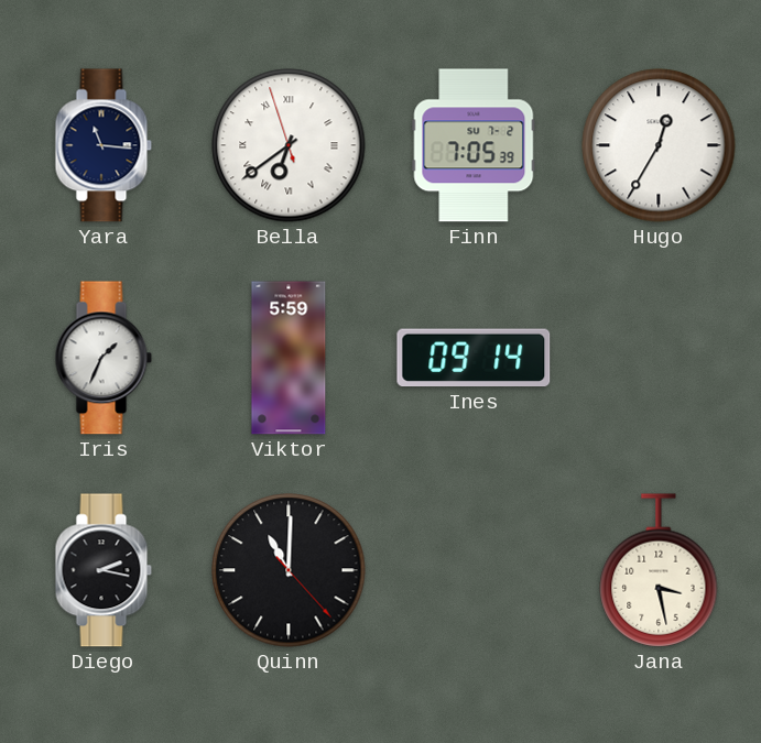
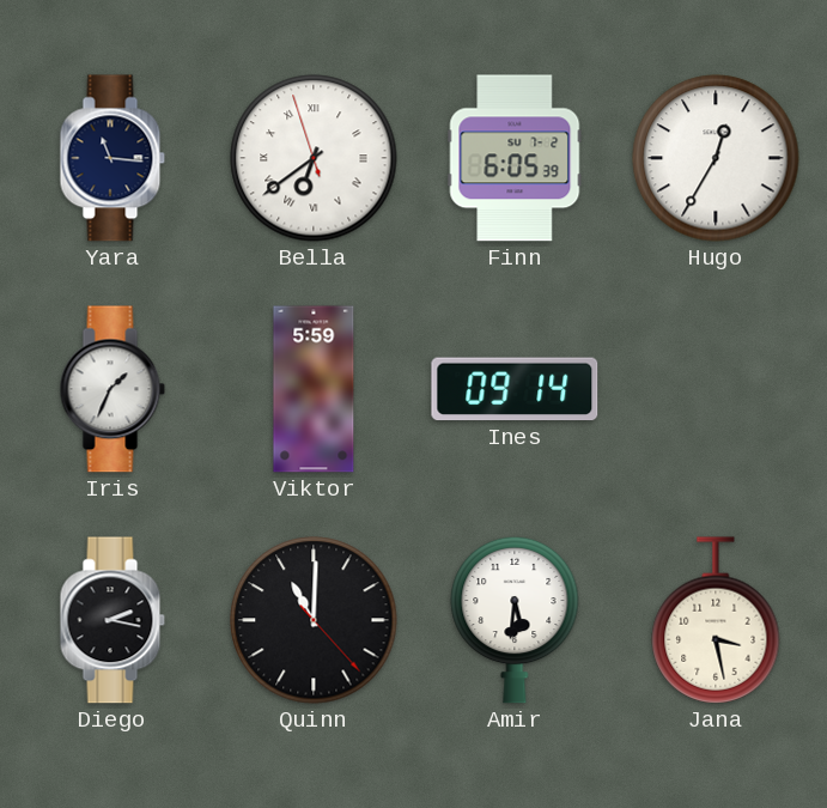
Finn: 7:05 -> 6:05 (515, 158)
Amir: none -> 5:31 (515, 620)
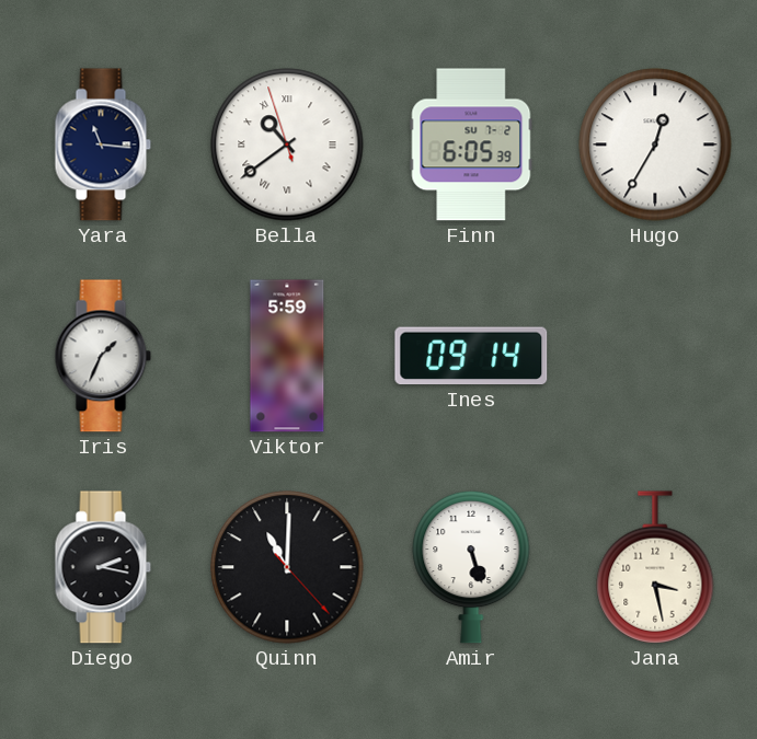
Bella: 6:38 -> 10:38 (287, 145)
Amir: 5:31 -> 5:27 (471, 567)
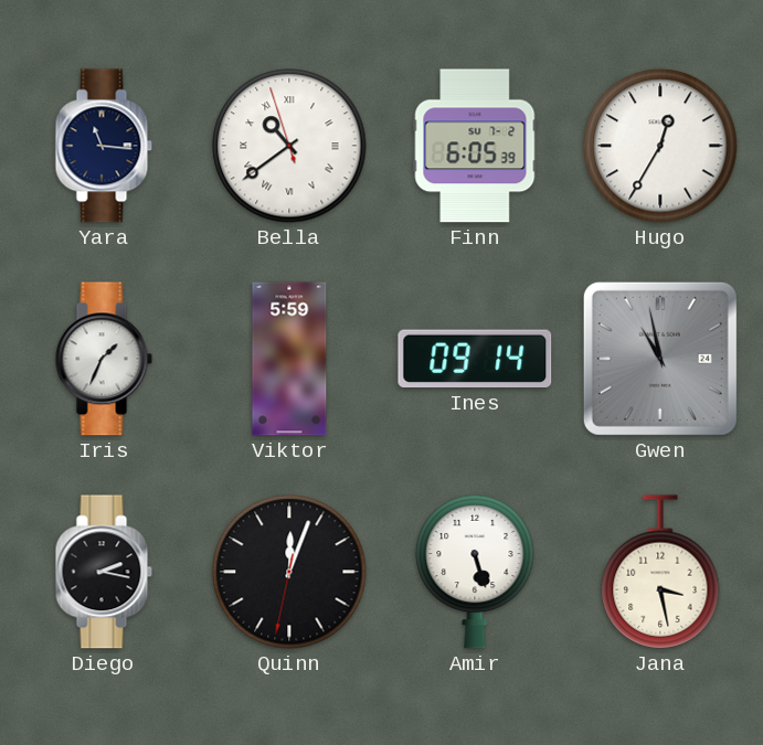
Gwen: none -> 10:58 (660, 359)
Quinn: 11:00 -> 12:03 (289, 572)
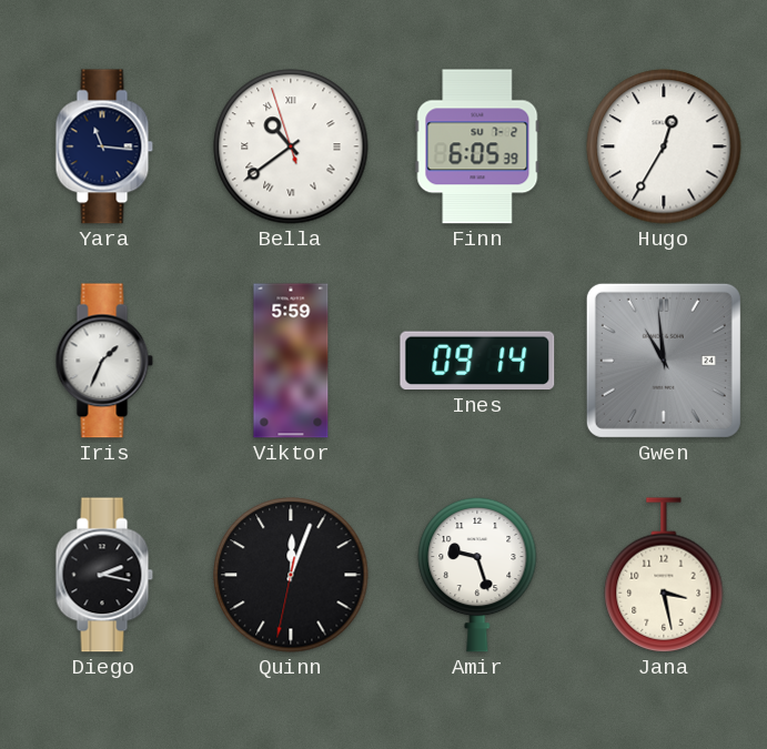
Gwen: 10:58 -> 10:59 (664, 361)
Amir: 5:27 -> 9:27 (477, 575)
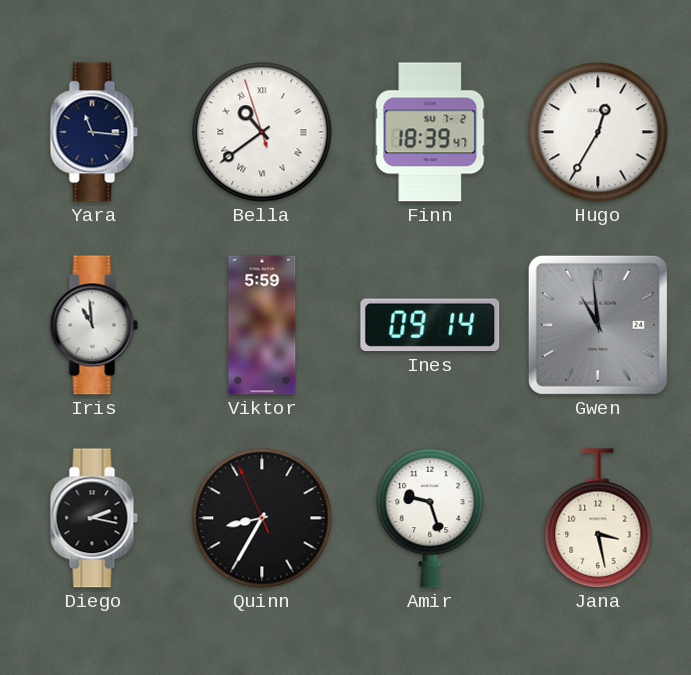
Finn: 6:05 -> 18:39 (430, 132)
Iris: 1:34 -> 10:59 (94, 325)
Quinn: 12:03 -> 8:34 (262, 518)
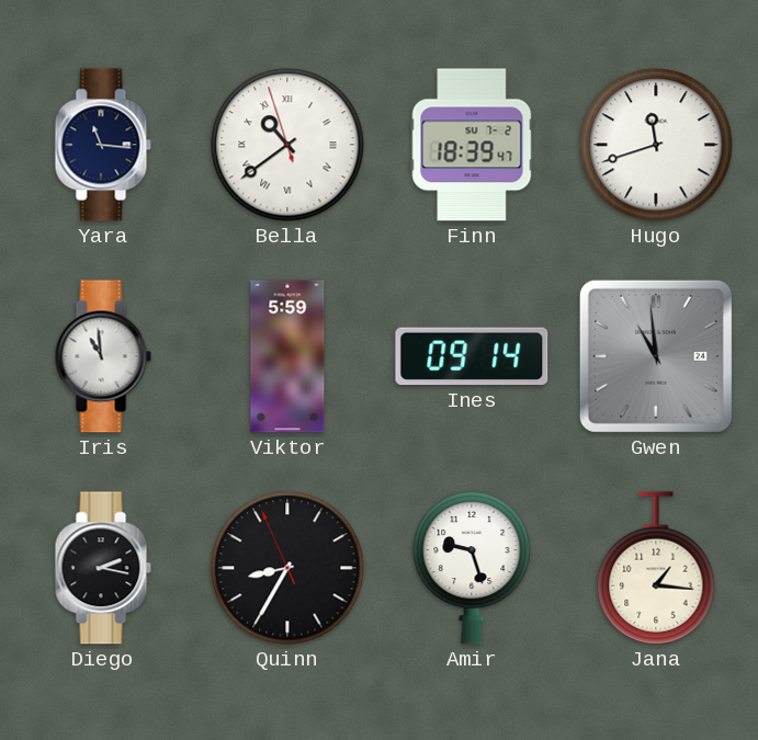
Hugo: 12:35 -> 11:42 (656, 145)
Jana: 3:28 -> 1:16 (656, 568)
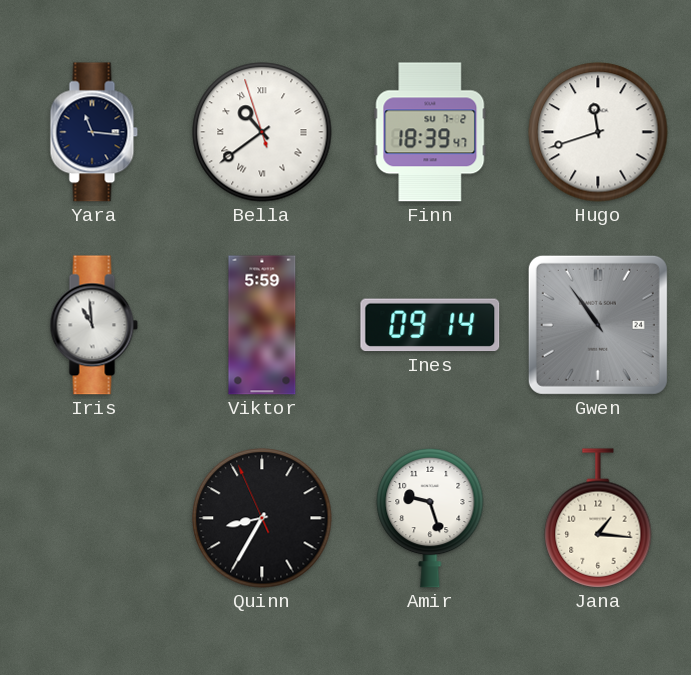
Gwen: 10:59 -> 10:54 (598, 325)
Diego: 2:17 -> none (103, 568)
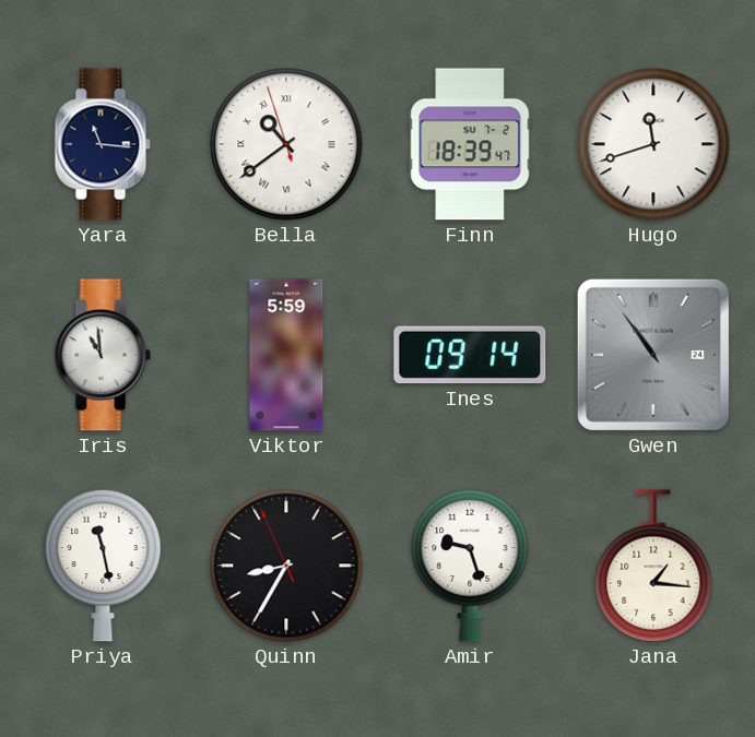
Priya: none -> 11:28 (103, 566)
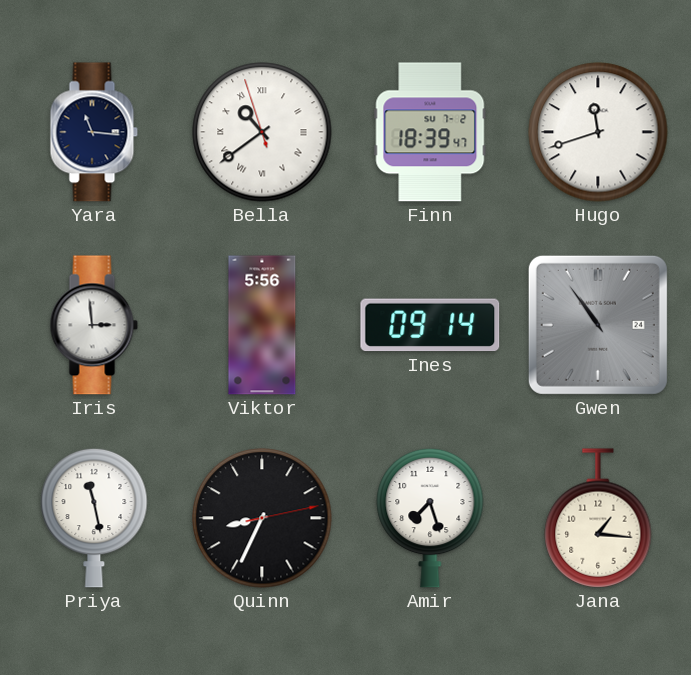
Iris: 10:59 -> 2:59 (94, 325)
Viktor: 5:59 -> 5:56 (262, 325)
Quinn: 8:34:56 -> 8:34:13 (262, 518)
Amir: 9:27 -> 7:27 (430, 518)
